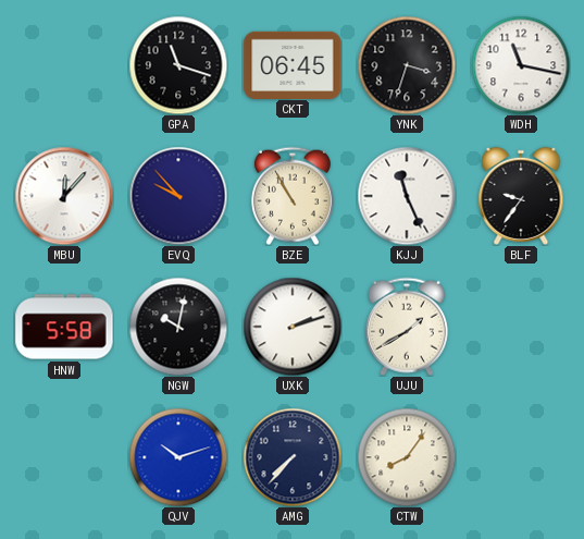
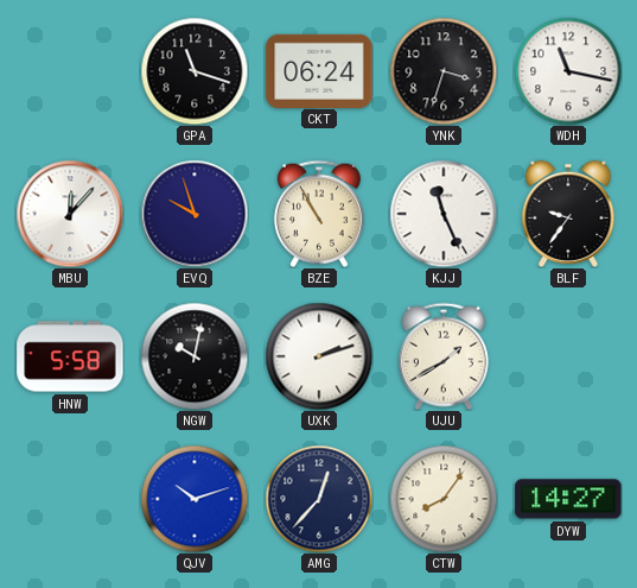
CKT: 06:45 -> 06:24 (319, 70)
EVQ: 9:53 -> 9:57 (195, 214)
AMG: 7:37 -> 12:37 (319, 499)
DYW: none -> 14:27 (568, 499)
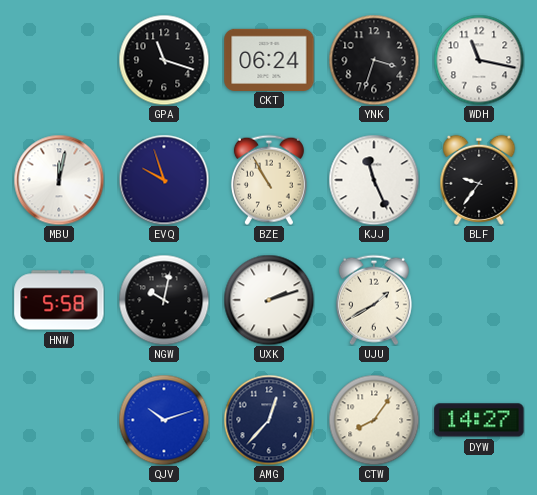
MBU: 12:07 -> 12:02 (59, 180)
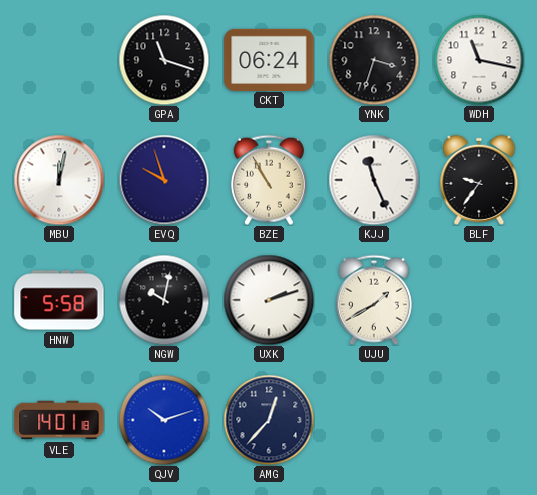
VLE: none -> 14:01 (59, 420)
CTW: 8:06 -> none (374, 420)
DYW: 14:27 -> none (479, 420)
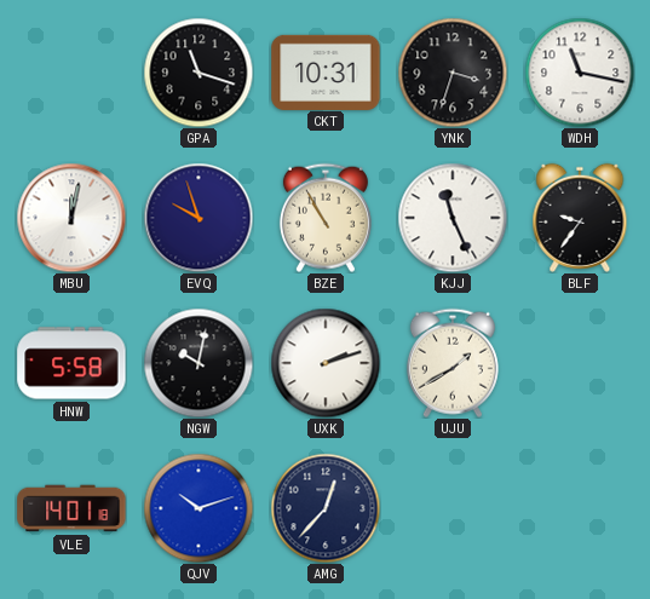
CKT: 06:24 -> 10:31 (326, 71)
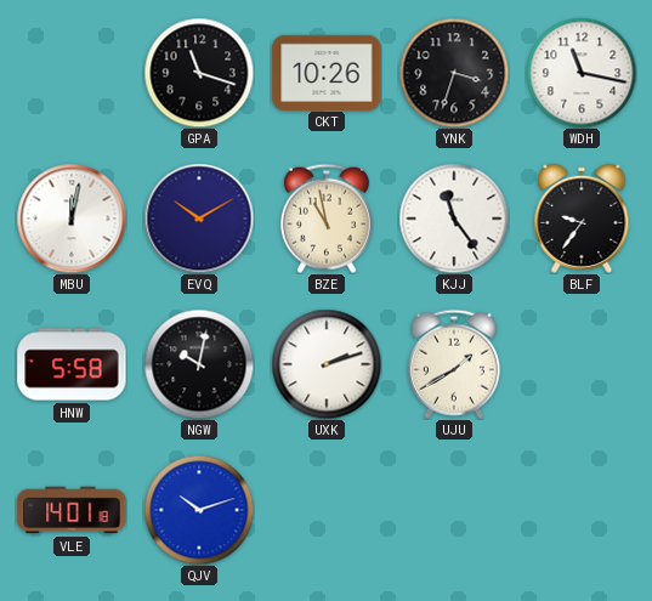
CKT: 10:31 -> 10:26 (327, 72)
EVQ: 9:57 -> 10:10 (199, 219)
BZE: 10:55 -> 10:58 (327, 219)
KJJ: 11:26 -> 11:24 (454, 219)
AMG: 12:37 -> none (326, 508)
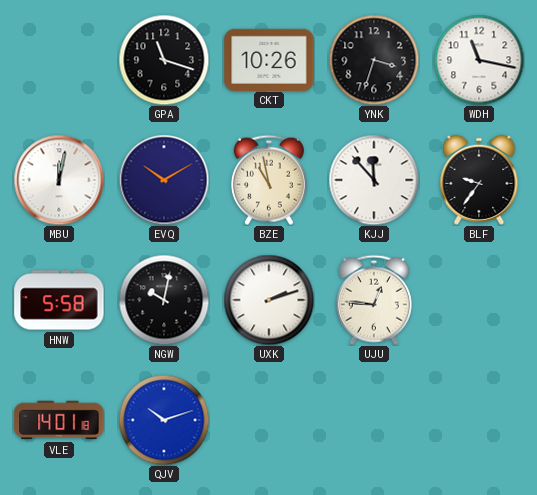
KJJ: 11:24 -> 11:53 (374, 180)
UJU: 1:40 -> 12:46 (374, 300)
